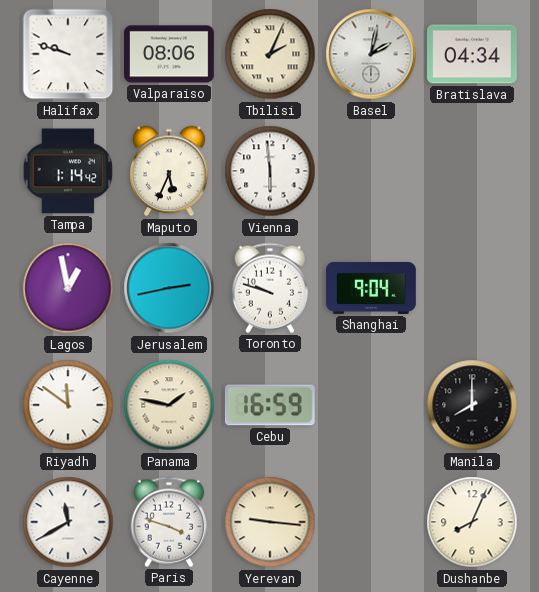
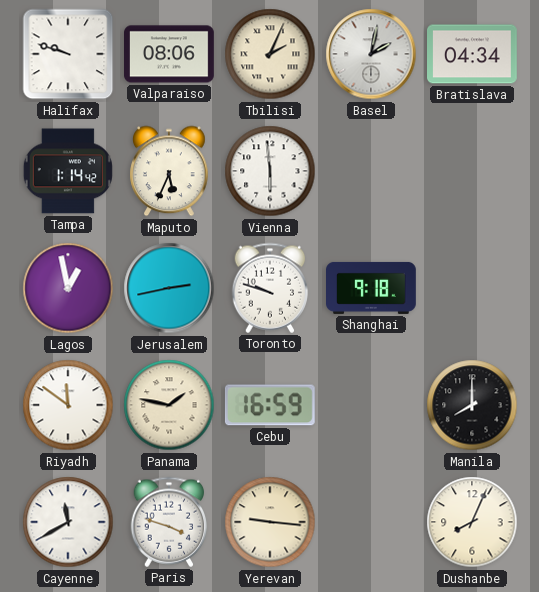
Shanghai: 9:04 -> 9:18 (372, 288)
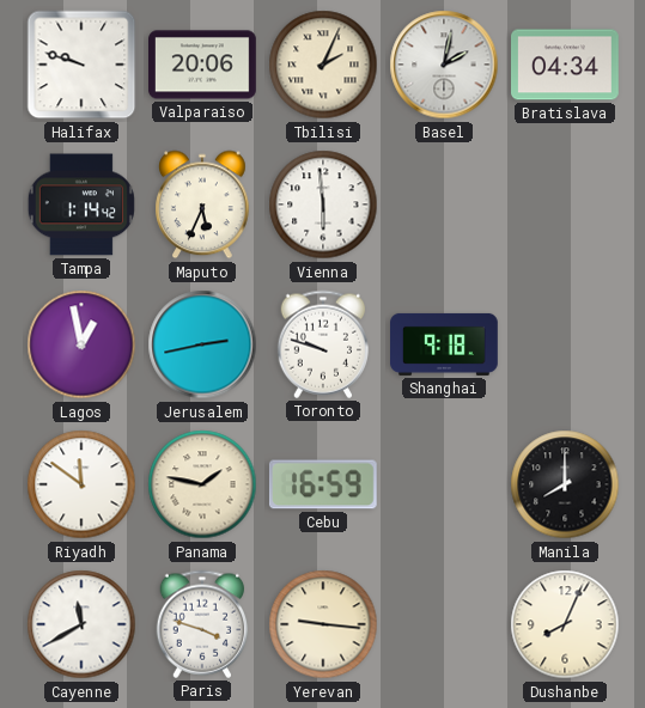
Valparaiso: 08:06 -> 20:06 (203, 65)
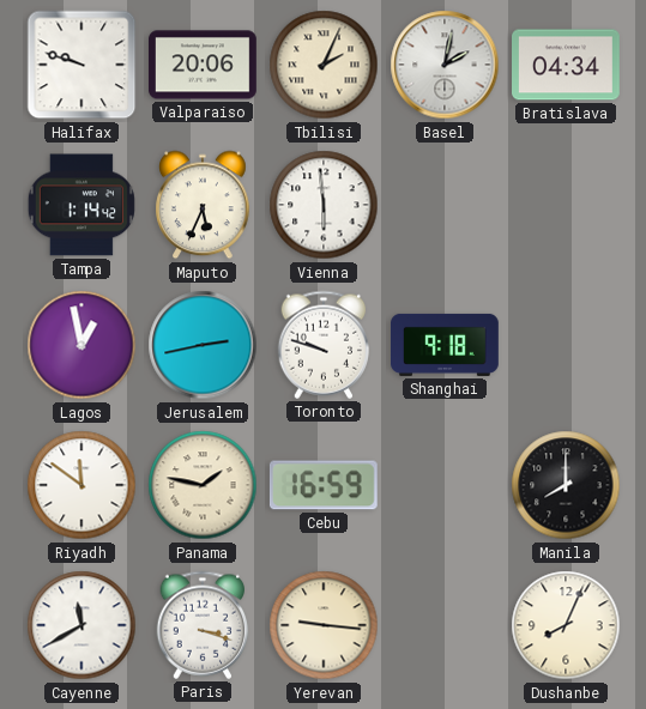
Paris: 3:48 -> 3:18 (203, 625)
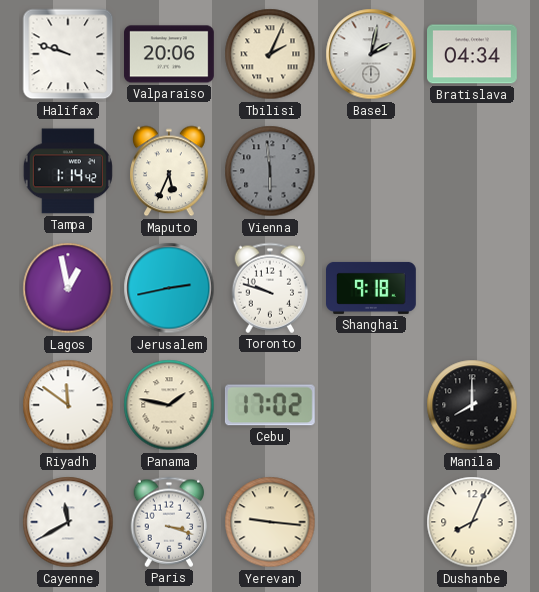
Vienna dial: white -> grey (270, 171)
Cebu: 16:59 -> 17:02 (270, 405)
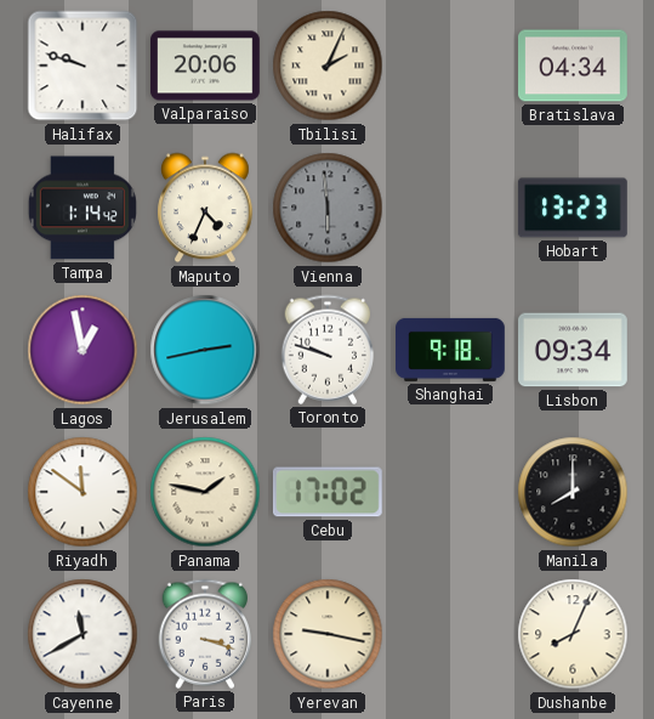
Basel: 2:02 -> none (371, 54)
Maputo: 5:34 -> 4:34 (206, 208)
Hobart: none -> 13:23 (573, 208)
Lisbon: none -> 09:34 (574, 350)
Yerevan: 9:16 -> 9:17 (328, 634)
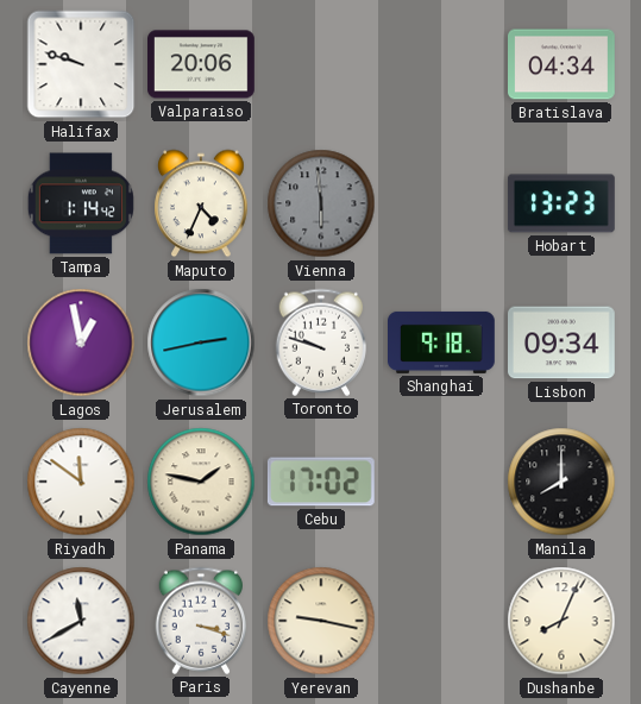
Tbilisi: 2:04 -> none (328, 66)
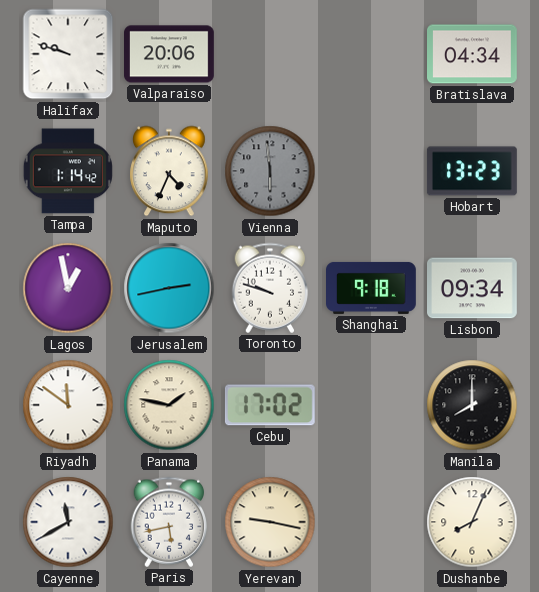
Paris: 3:18 -> 5:43 (169, 522)
